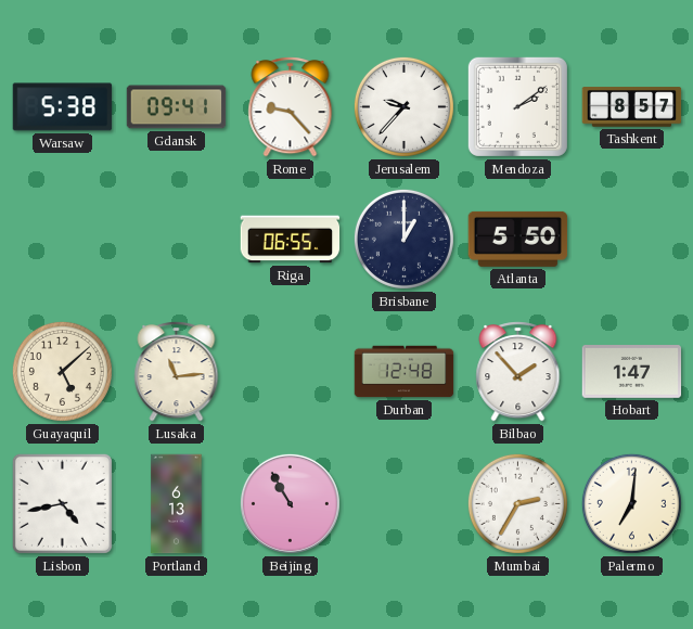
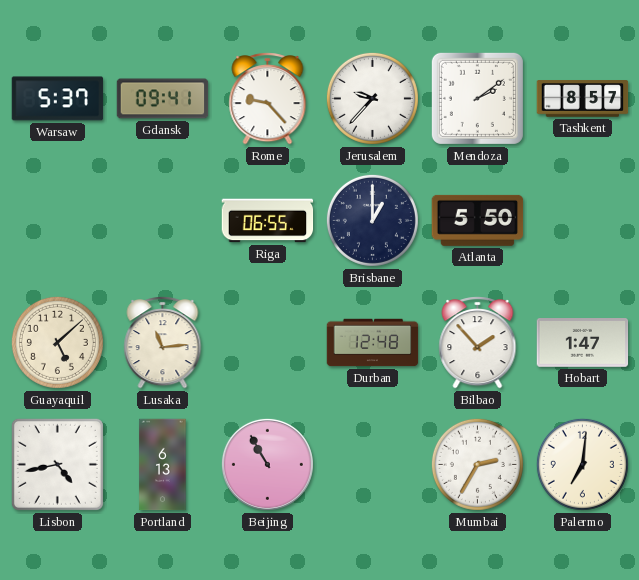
Warsaw: 5:38 -> 5:37 (58, 99)
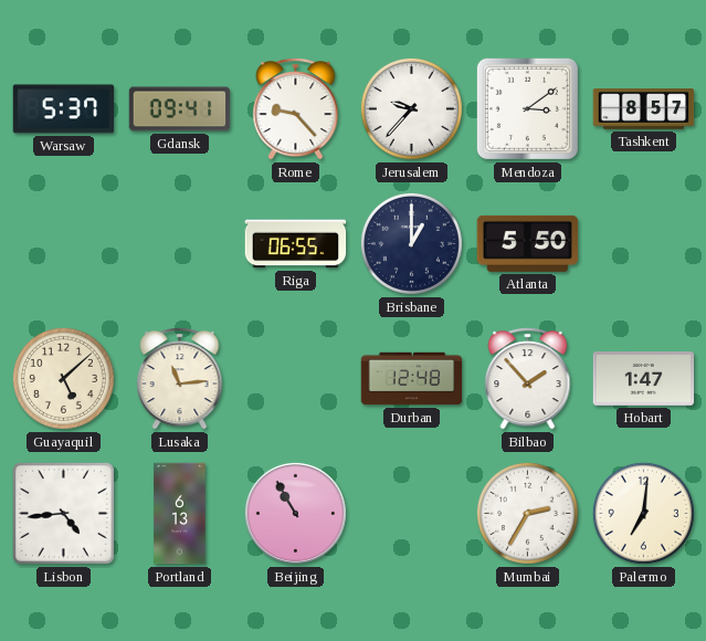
Mendoza: 2:09 -> 3:09 (527, 108)
Lisbon: 4:43 -> 4:44 (63, 513)
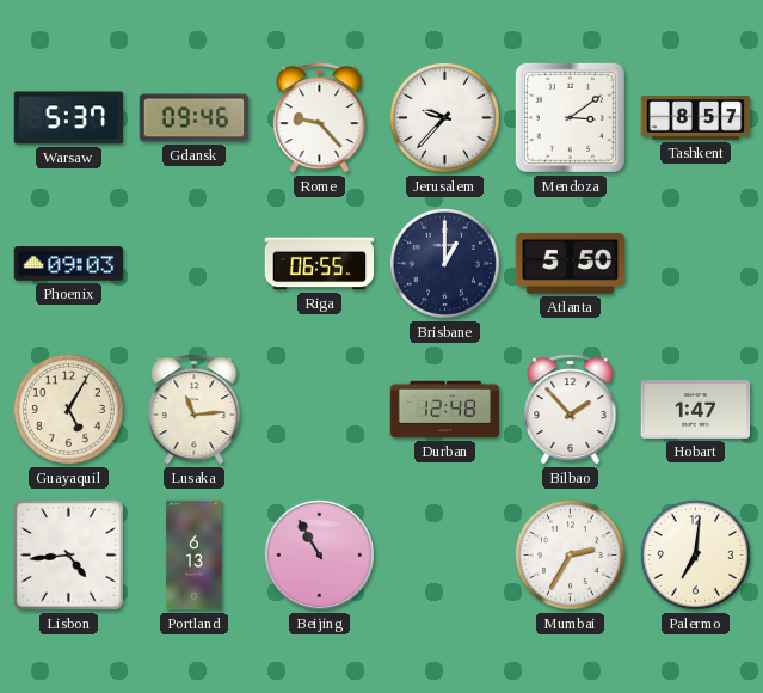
Gdansk: 09:41 -> 09:46 (195, 118)
Phoenix: none -> 09:03 (69, 264)
Guayaquil: 5:08 -> 5:05 (68, 409)
